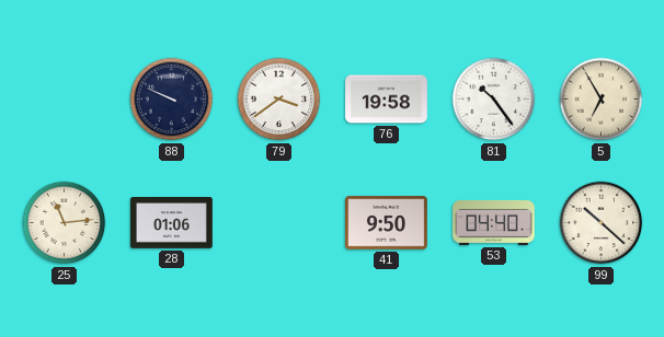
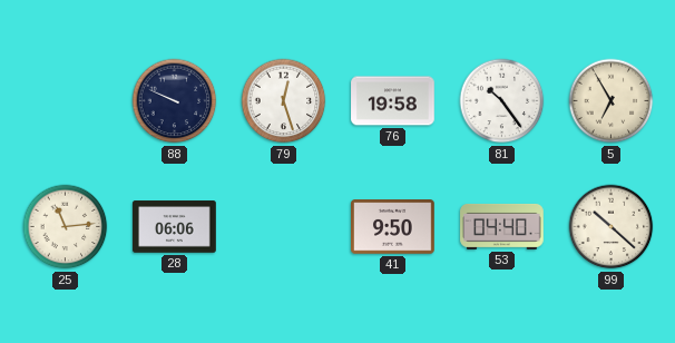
79: 3:39 -> 12:27 (284, 101)
28: 01:06 -> 06:06 (175, 227)
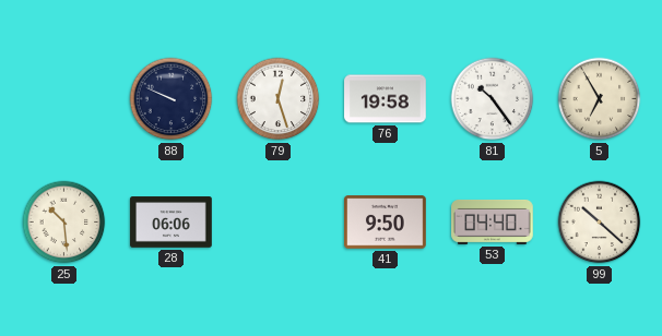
25: 11:14 -> 10:29 (64, 223)
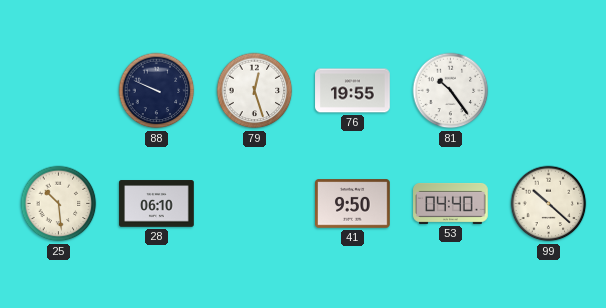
76: 19:58 -> 19:55 (353, 91)
5: 6:55 -> none (600, 99)
28: 06:06 -> 06:10 (157, 204)
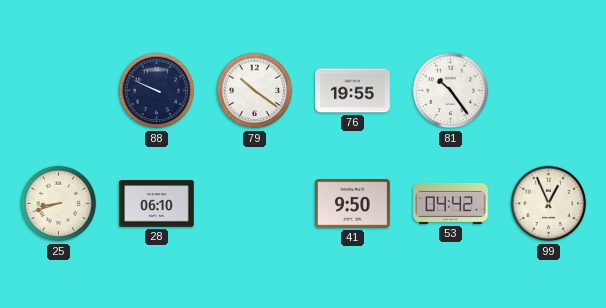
79: 12:27 -> 10:21 (255, 91)
25: 10:29 -> 8:42 (59, 204)
53: 04:40 -> 04:42 (451, 203)
99: 10:22 -> 12:56 (549, 204)
